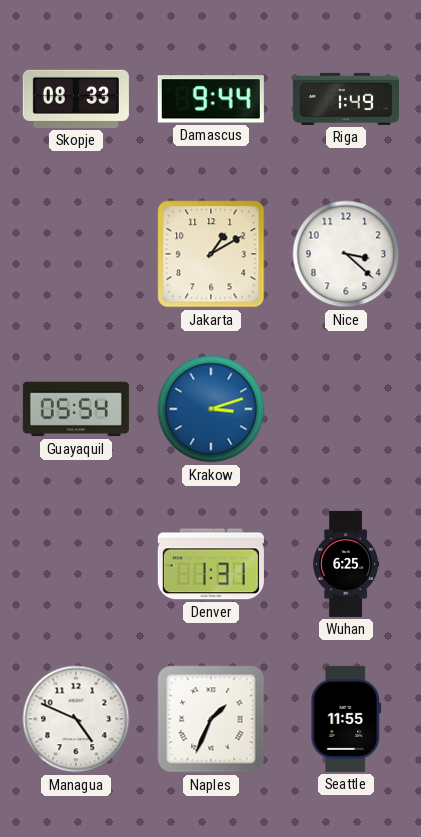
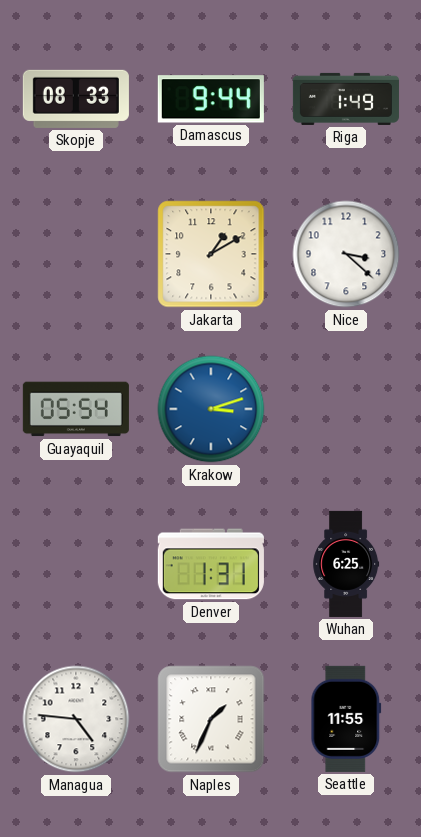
Managua: 4:49 -> 4:46 (76, 719)
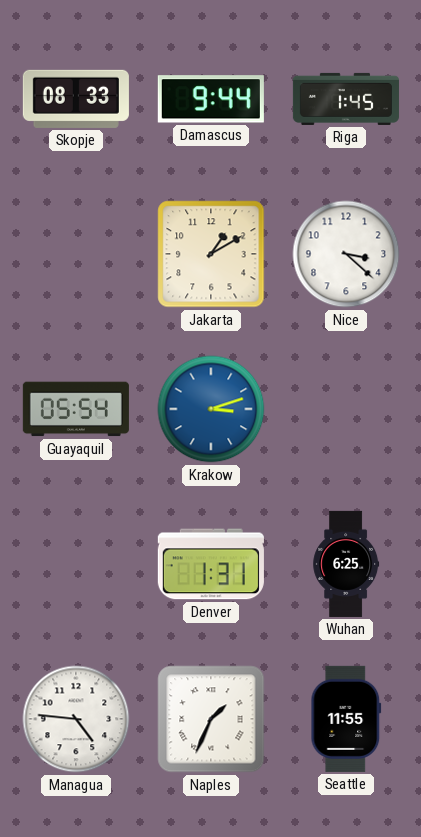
Riga: 1:49 -> 1:45 (346, 99)
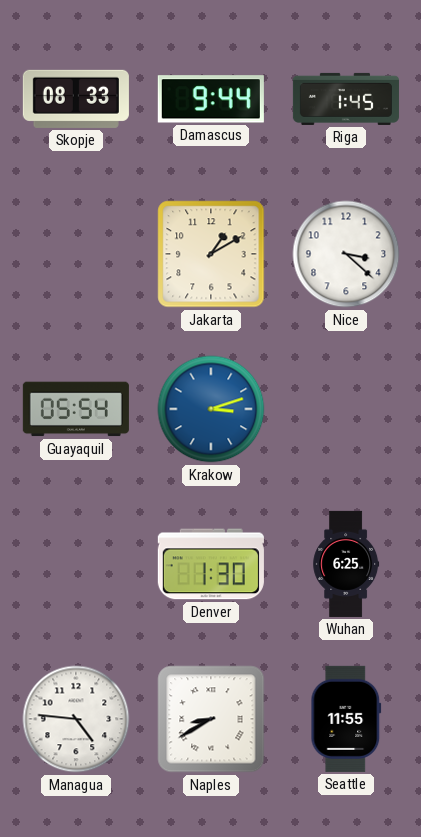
Denver: 1:31 -> 1:30 (211, 564)
Naples: 1:34 -> 8:40 (211, 719)
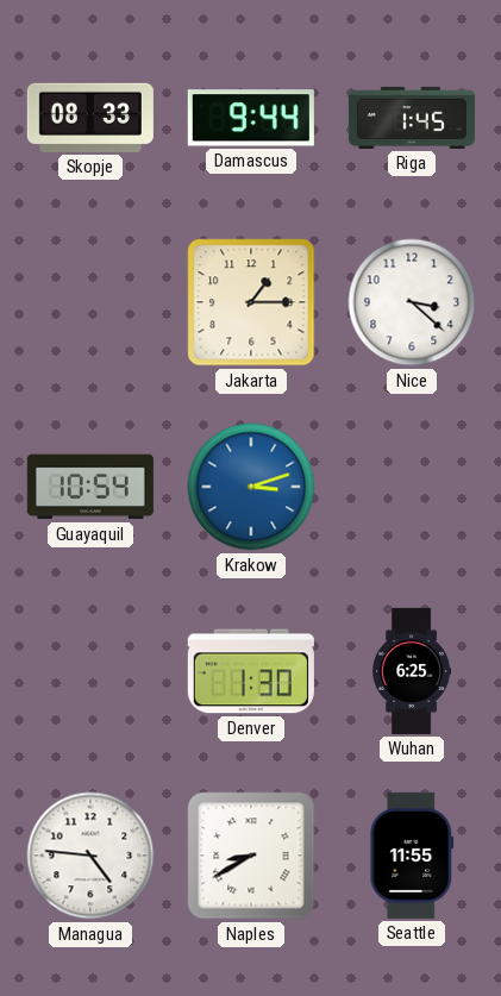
Jakarta: 1:10 -> 1:15 (251, 302)
Guayaquil: 05:54 -> 10:54 (90, 487)
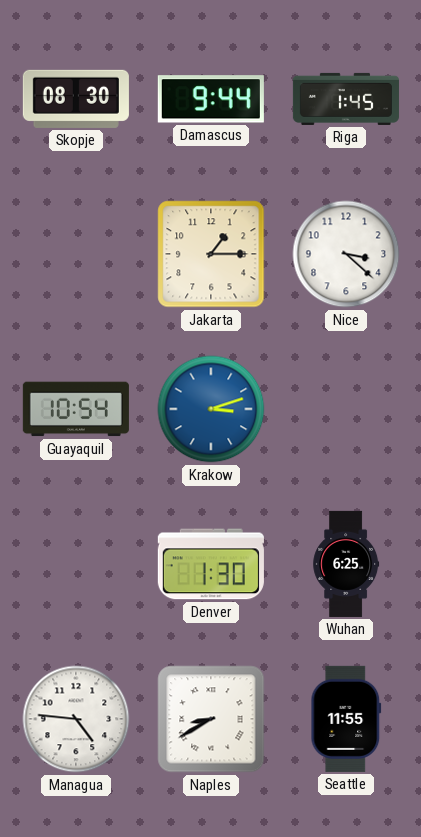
Skopje: 08:33 -> 08:30 (76, 99)
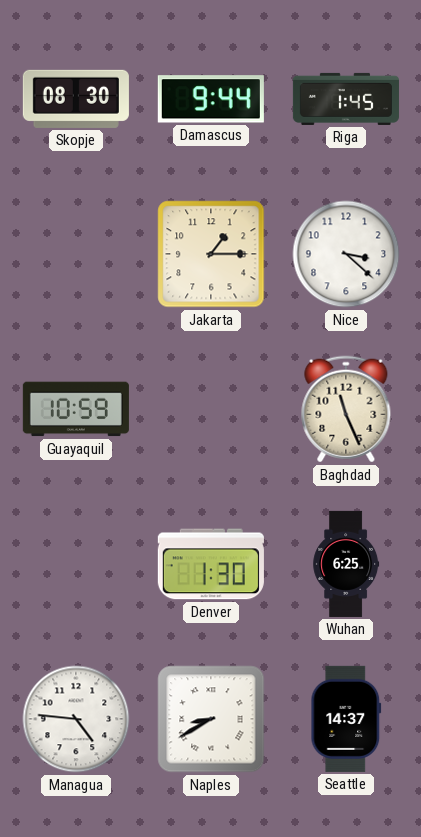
Guayaquil: 10:54 -> 10:59 (76, 409)
Krakow: 3:12 -> none (211, 409)
Baghdad: none -> 11:26 (346, 409)
Seattle: 11:55 -> 14:37 (346, 719)
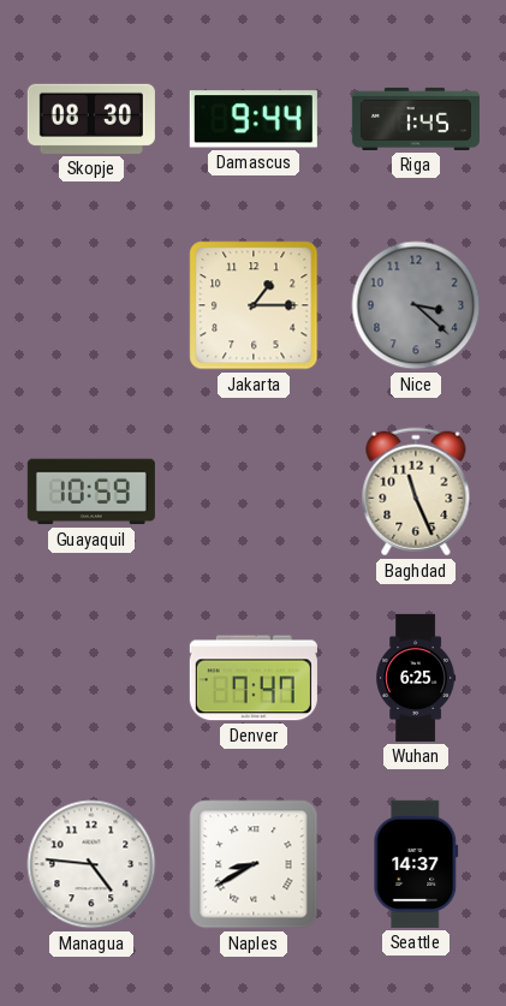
Nice dial: white -> grey (416, 305)
Denver: 1:30 -> 7:47 (254, 678)
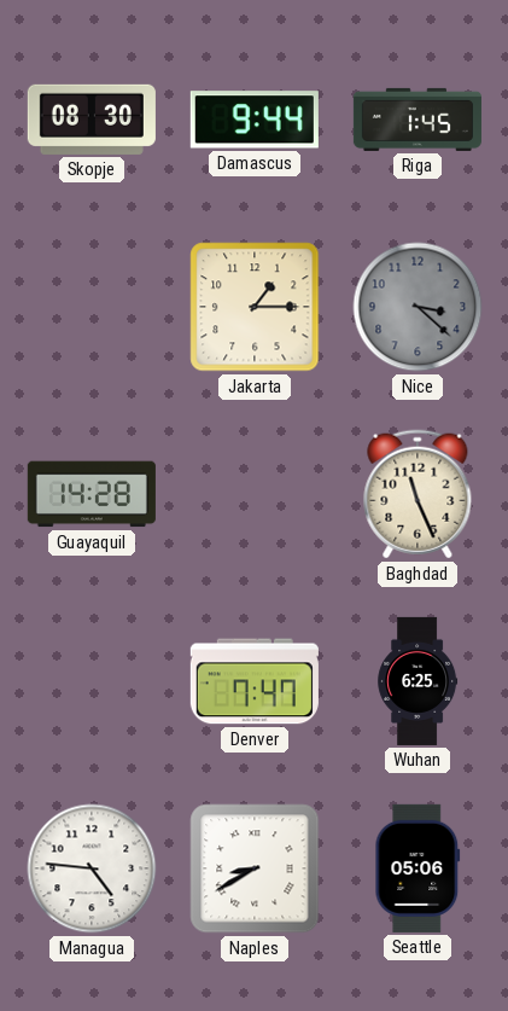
Guayaquil: 10:59 -> 14:28 (92, 494)
Seattle: 14:37 -> 05:06 (418, 868)
